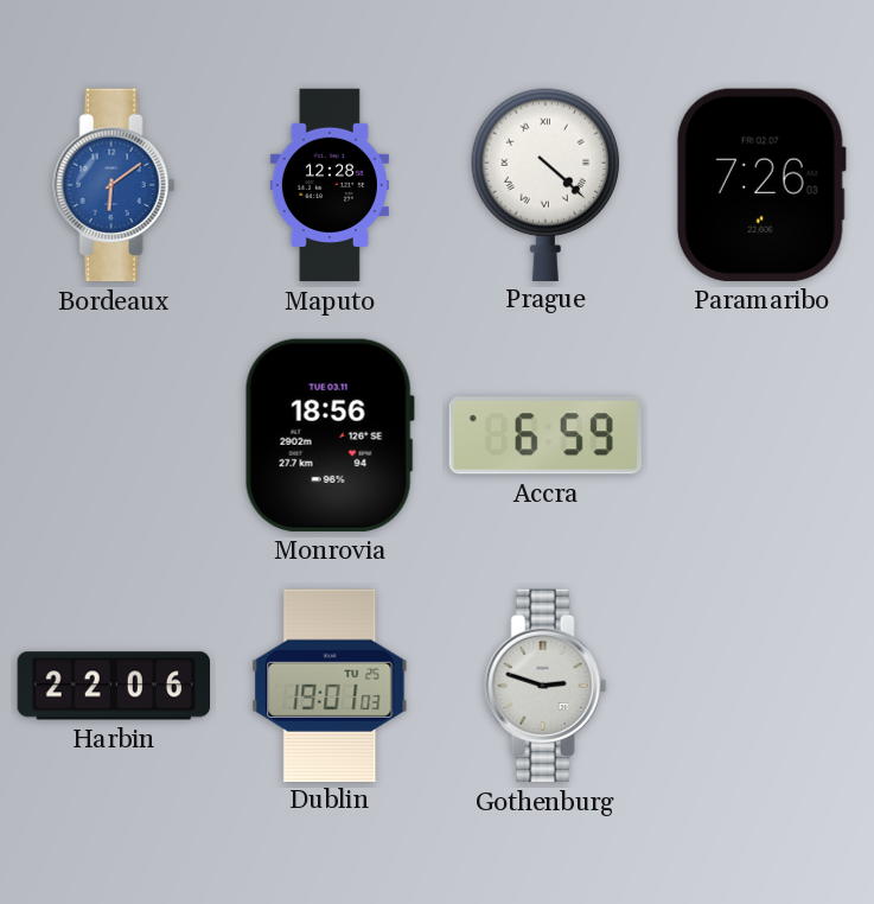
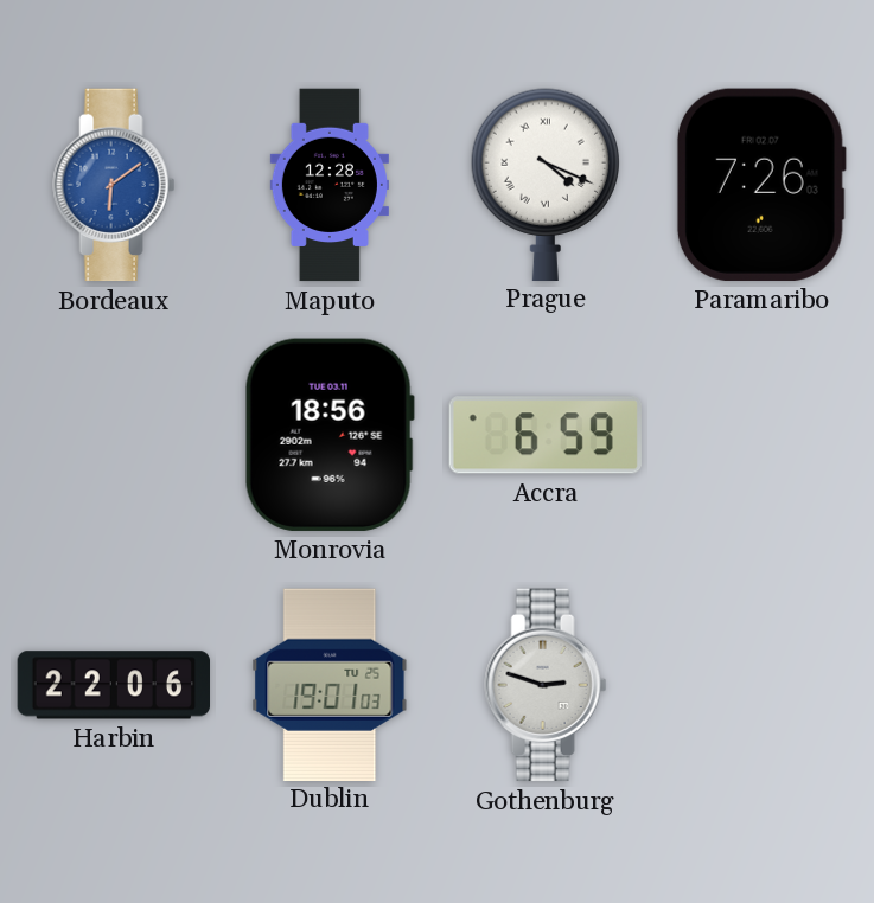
Prague: 4:22 -> 4:19 (544, 184)
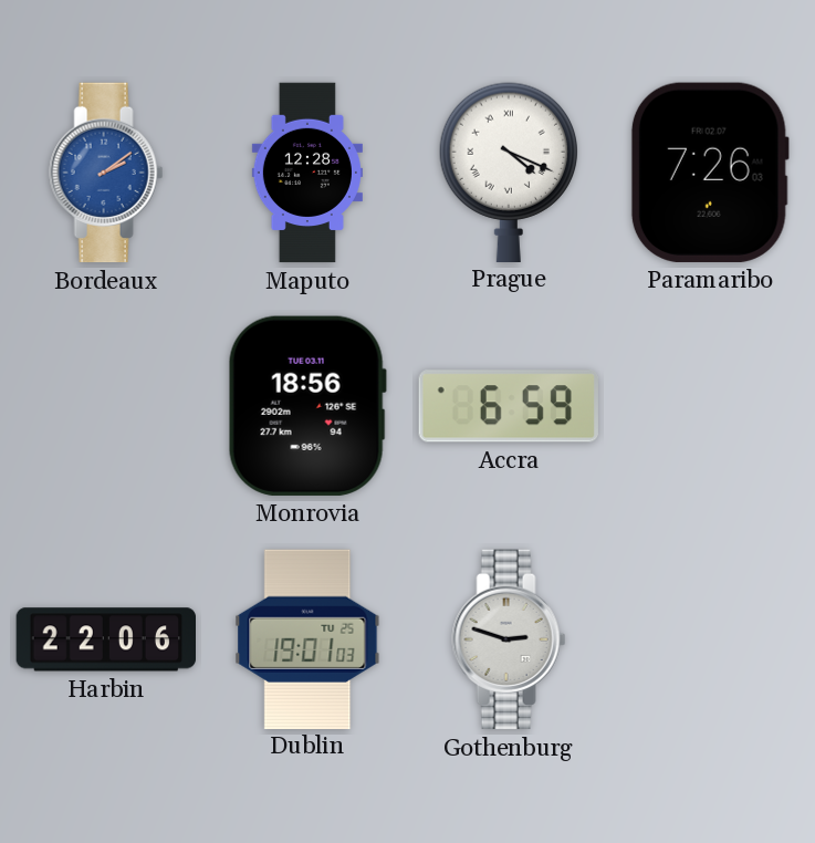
Bordeaux: 6:09 -> 2:09 (106, 173)
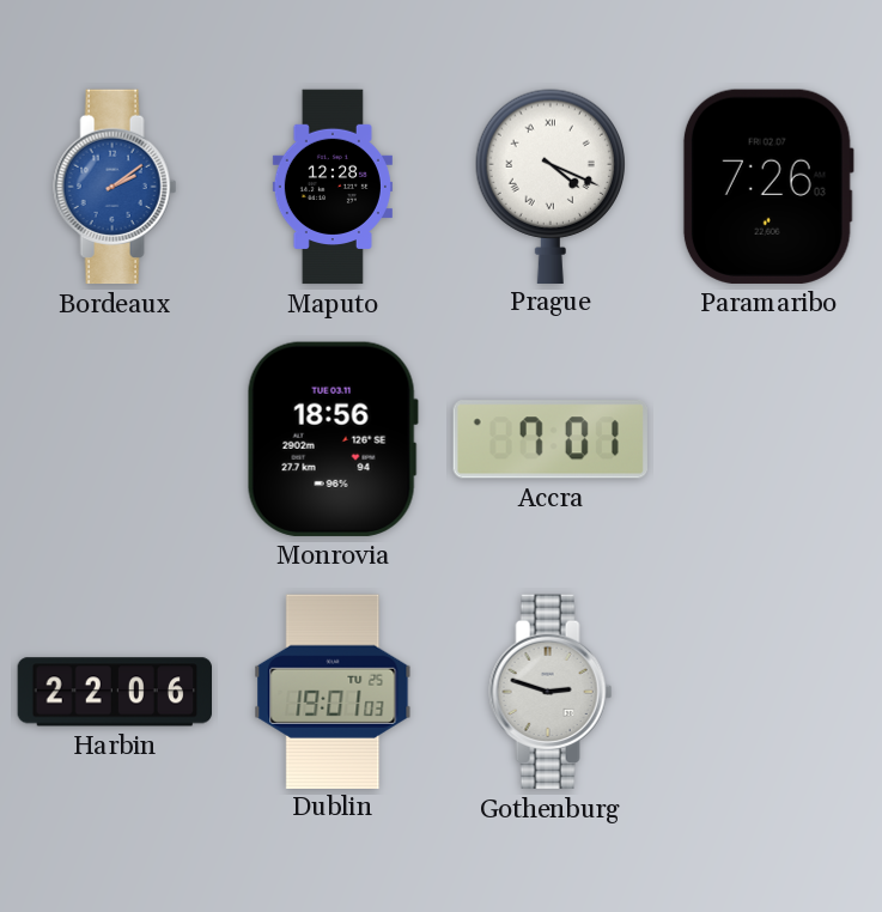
Accra: 6:59 -> 7:01 (551, 439)
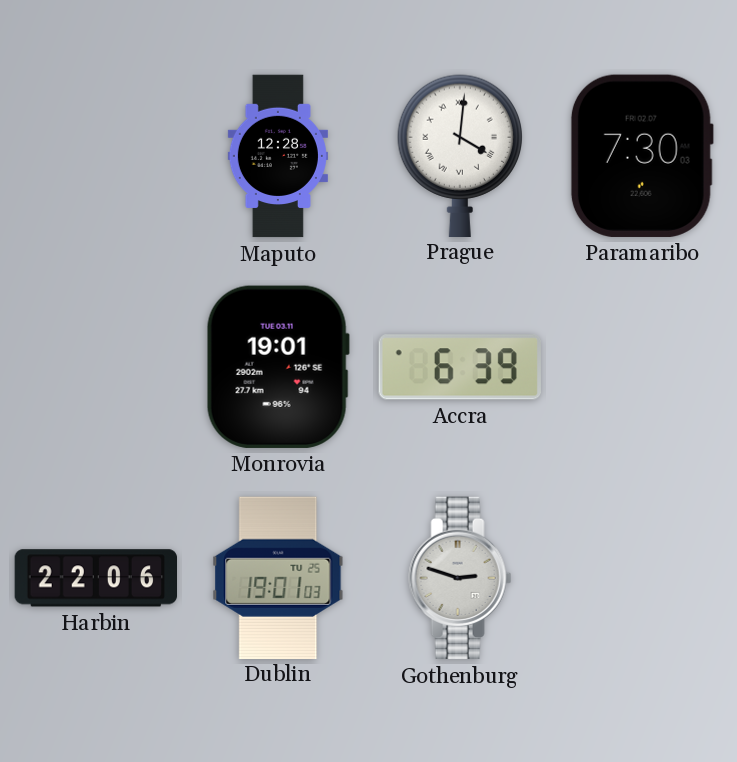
Bordeaux: 2:09 -> none (115, 187)
Prague: 4:19 -> 4:01 (459, 155)
Paramaribo: 7:26 -> 7:30 (642, 156)
Monrovia: 18:56 -> 19:01 (278, 367)
Accra: 7:01 -> 6:39 (460, 367)
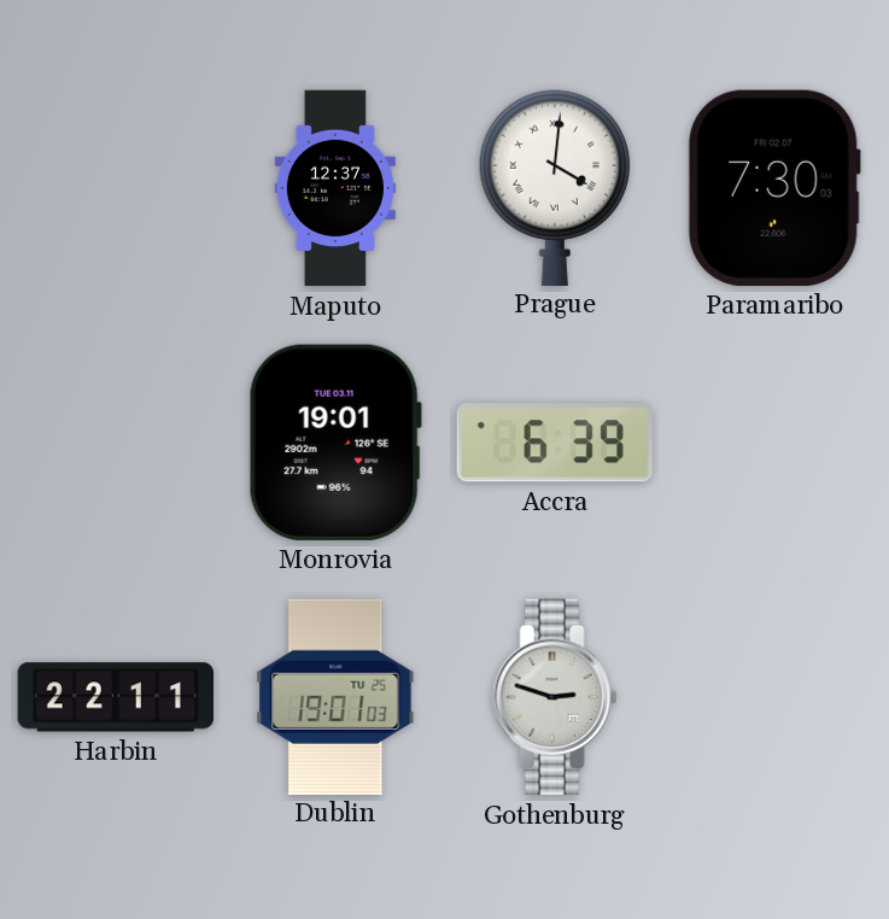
Maputo: 12:28 -> 12:37 (335, 188)
Harbin: 22:06 -> 22:11 (115, 697)
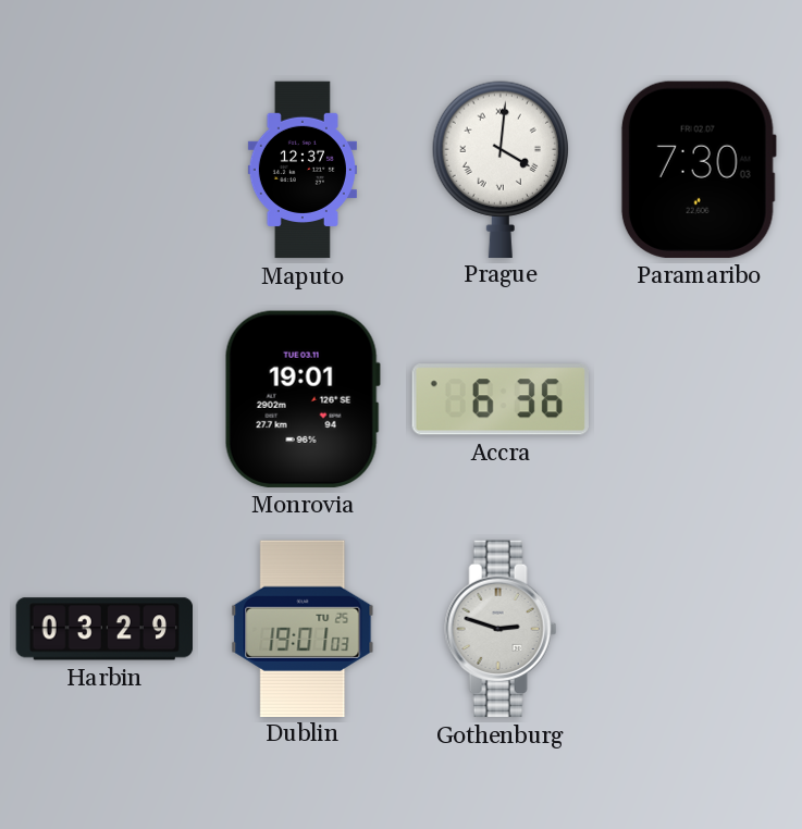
Accra: 6:39 -> 6:36 (501, 399)
Harbin: 22:11 -> 03:29 (103, 629)
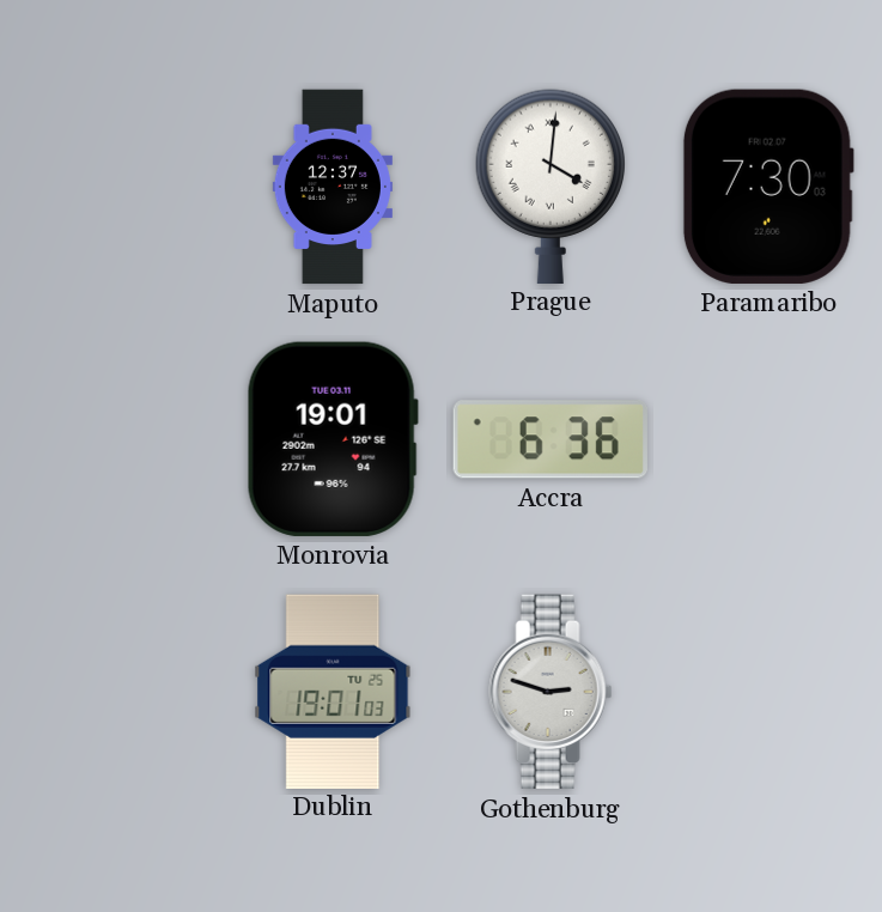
Harbin: 03:29 -> none (103, 629)
